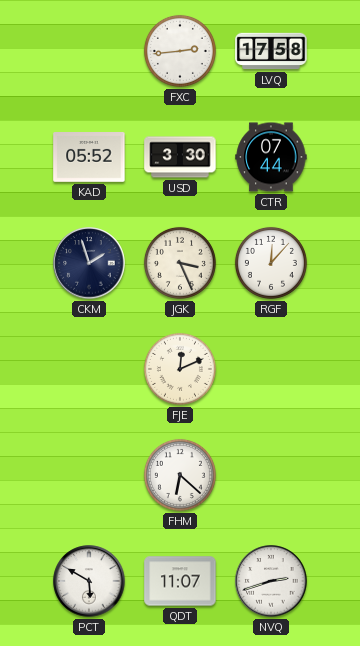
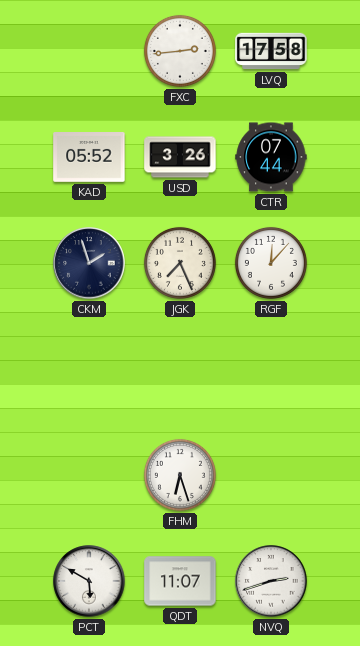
USD: 3:30 -> 3:26 (180, 157)
JGK: 3:26 -> 7:26 (180, 263)
FJE: 12:11 -> none (180, 369)
FHM: 6:22 -> 6:27 (180, 475)
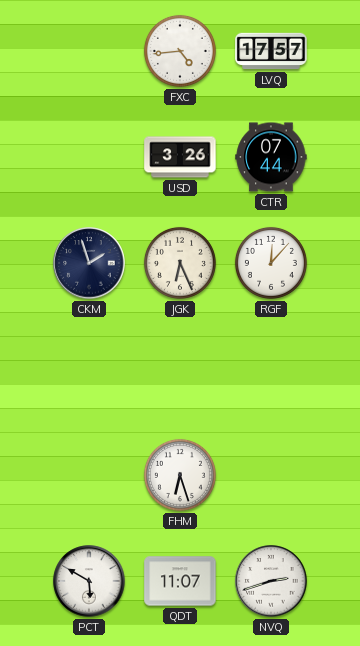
FXC: 2:44 -> 4:44 (180, 51)
LVQ: 17:58 -> 17:57 (271, 51)
KAD: 05:52 -> none (89, 158)
JGK: 7:26 -> 6:26 (180, 263)
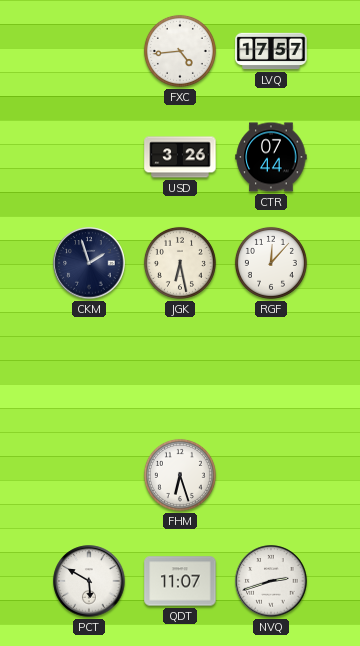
JGK: 6:26 -> 6:28 (180, 263)
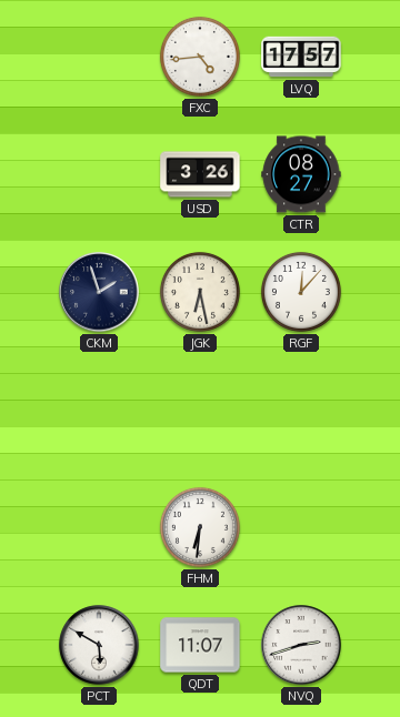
CTR: 07:44 -> 08:27 (301, 174)
FHM: 6:27 -> 6:31 (200, 527)
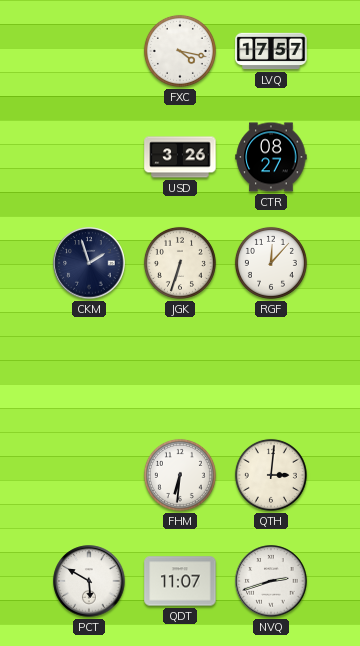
FXC: 4:44 -> 4:17 (180, 51)
JGK: 6:28 -> 6:33 (180, 263)
QTH: none -> 3:01 (271, 475)
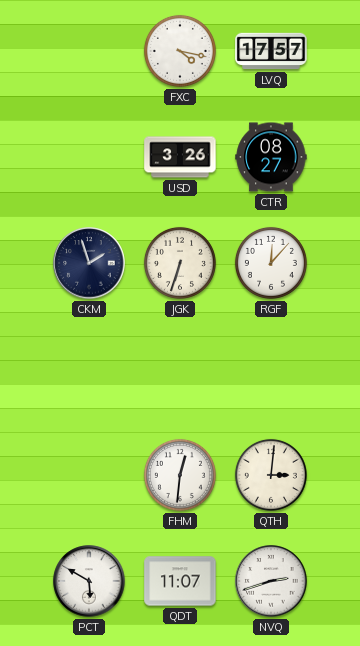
FHM: 6:31 -> 12:31 (180, 475)
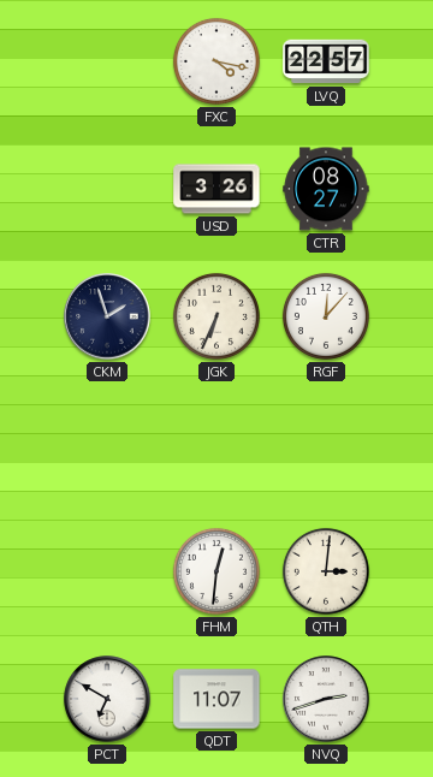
LVQ: 17:57 -> 22:57 (326, 61)
JGK: 6:33 -> 6:34 (216, 316)
PCT: 5:50 -> 6:50 (107, 699)
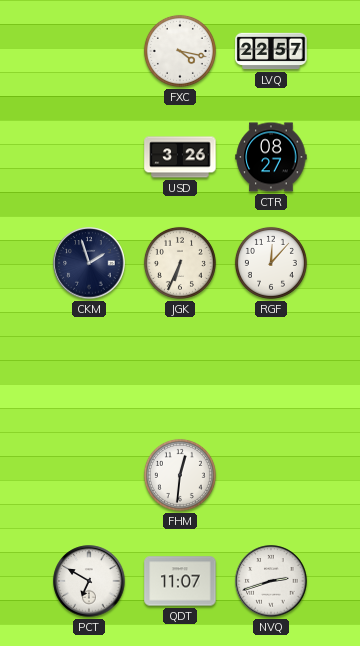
QTH: 3:01 -> none (326, 571)
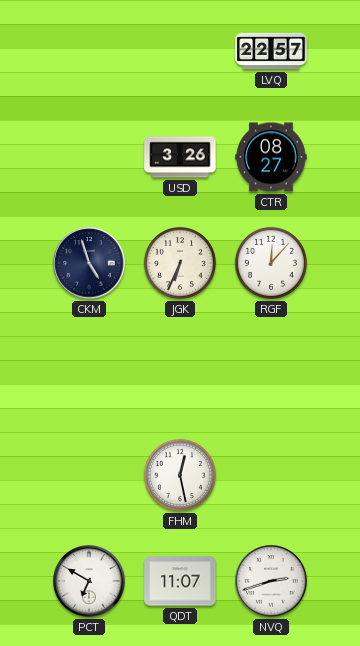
FXC: 4:17 -> none (180, 51)
CKM: 1:57 -> 4:57 (89, 263)
FHM: 12:31 -> 12:28 (180, 475)
